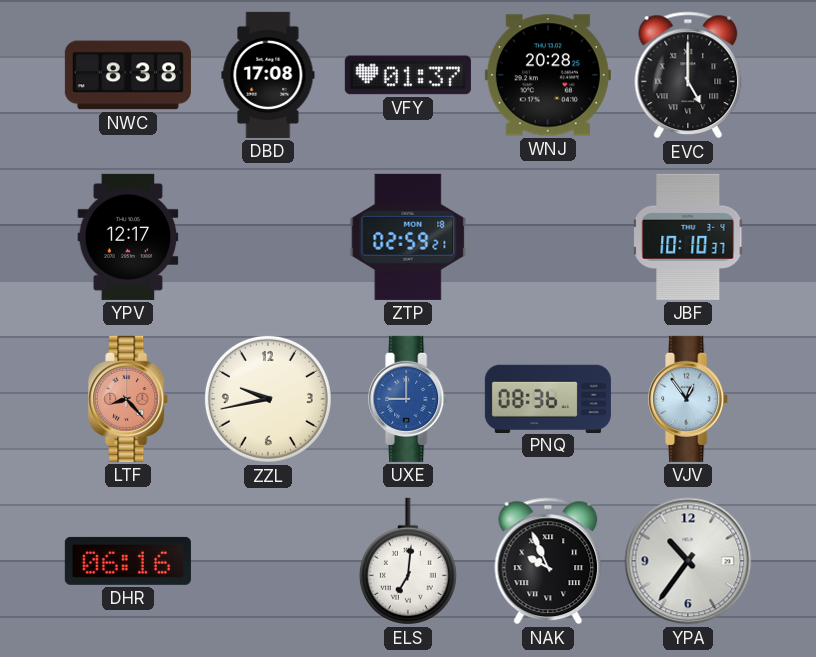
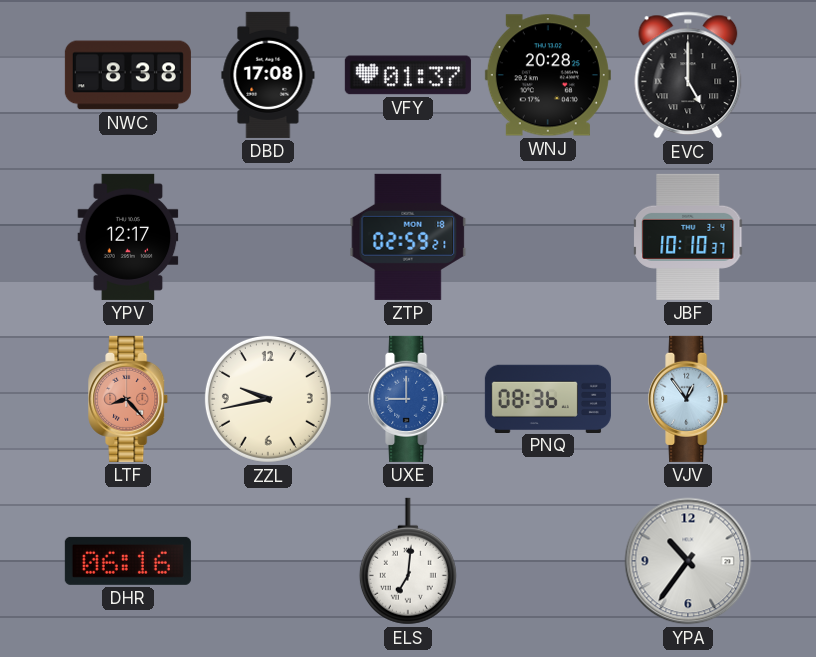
NAK: 9:56 -> none (548, 561)
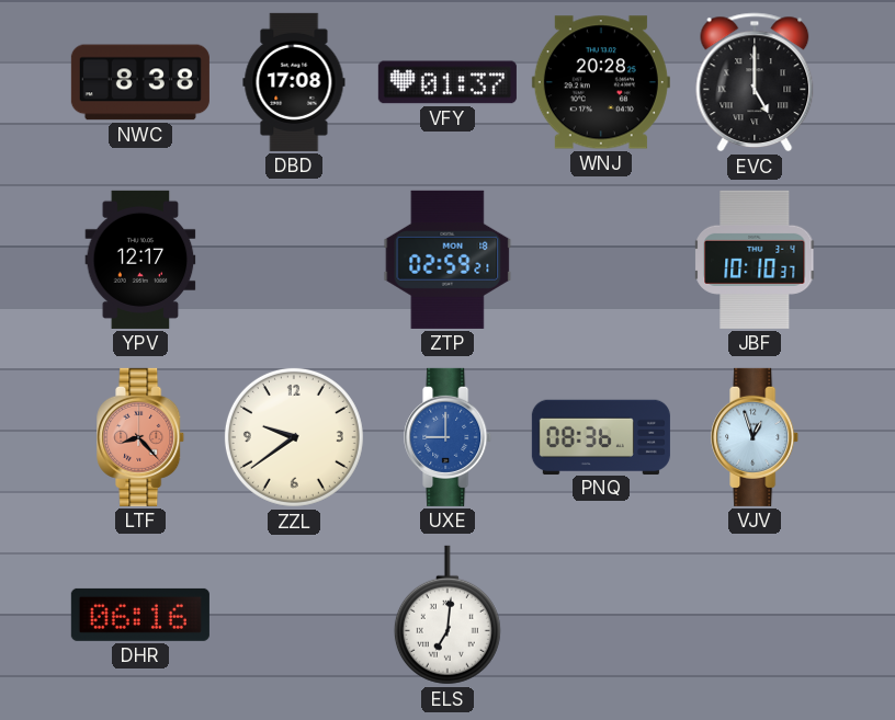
ZZL: 9:43 -> 9:39 (294, 437)
VJV: 12:54 -> 12:57 (756, 437)
YPA: 10:36 -> none (688, 561)
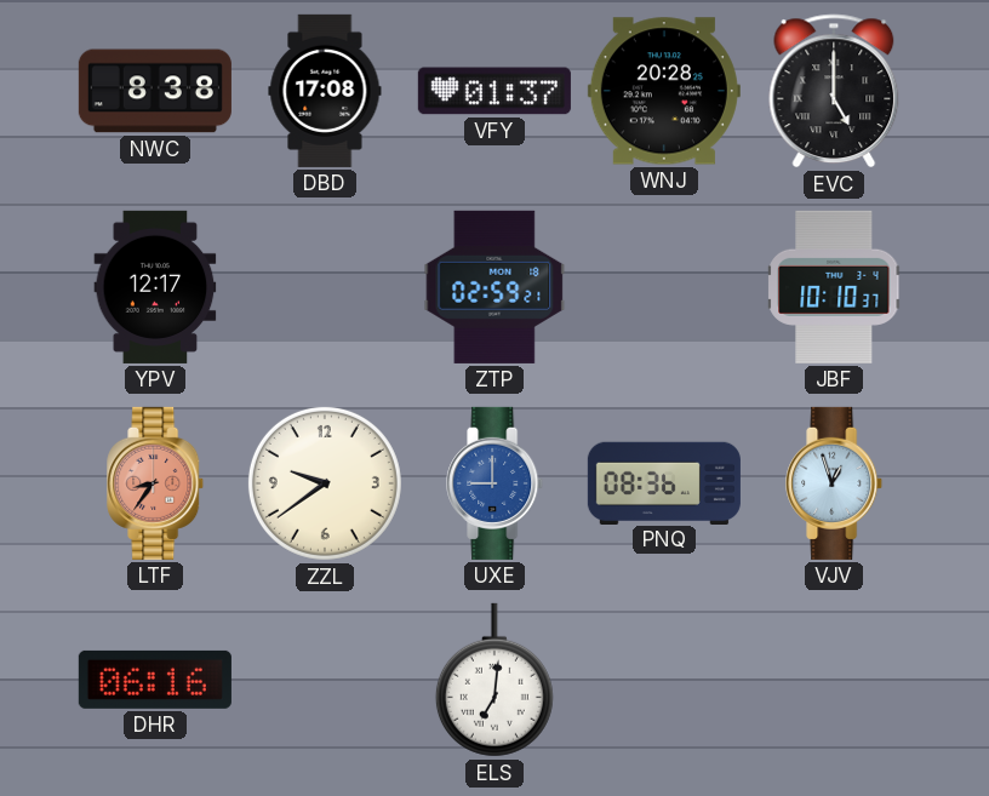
LTF: 8:23 -> 8:36 (156, 483)
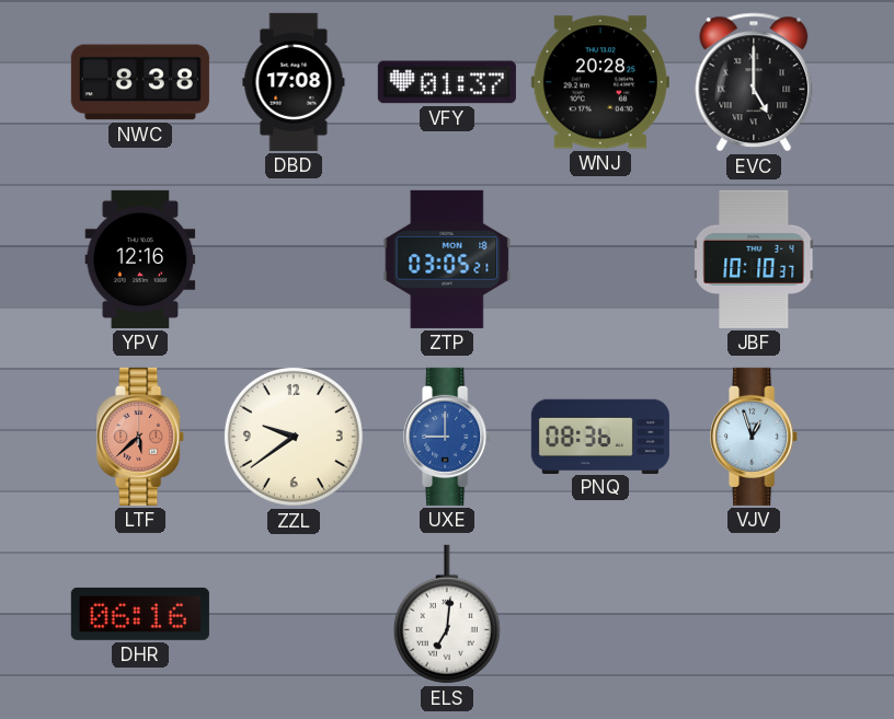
YPV: 12:17 -> 12:16 (140, 259)
ZTP: 02:59 -> 03:05 (447, 259)
LTF: 8:36 -> 5:38 (141, 437)
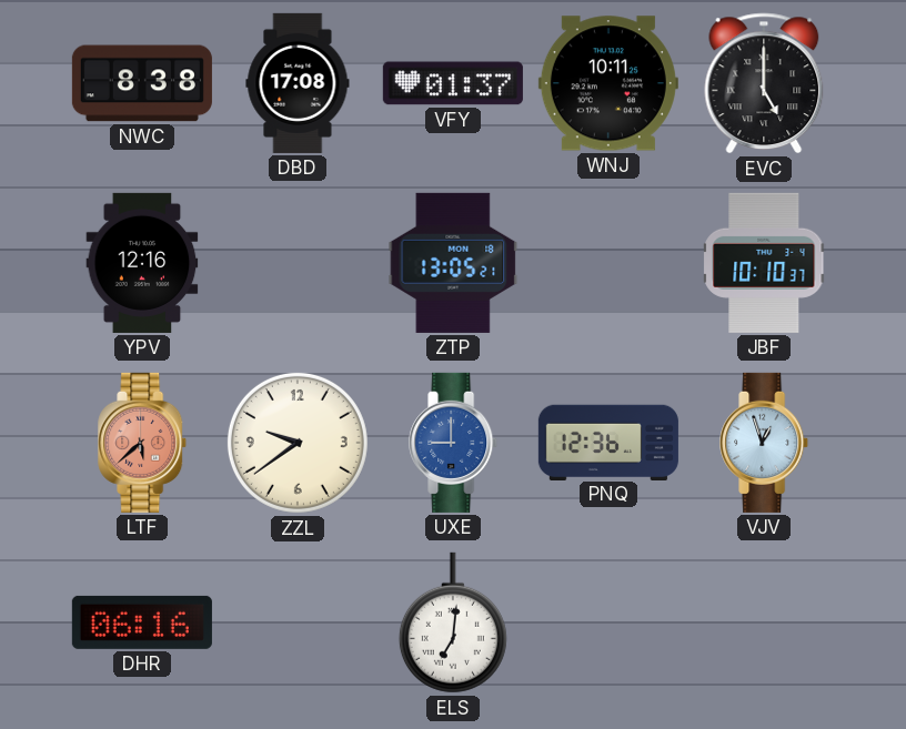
WNJ: 20:28 -> 10:11 (608, 83)
ZTP: 03:05 -> 13:05 (453, 263)
PNQ: 08:36 -> 12:36 (608, 442)
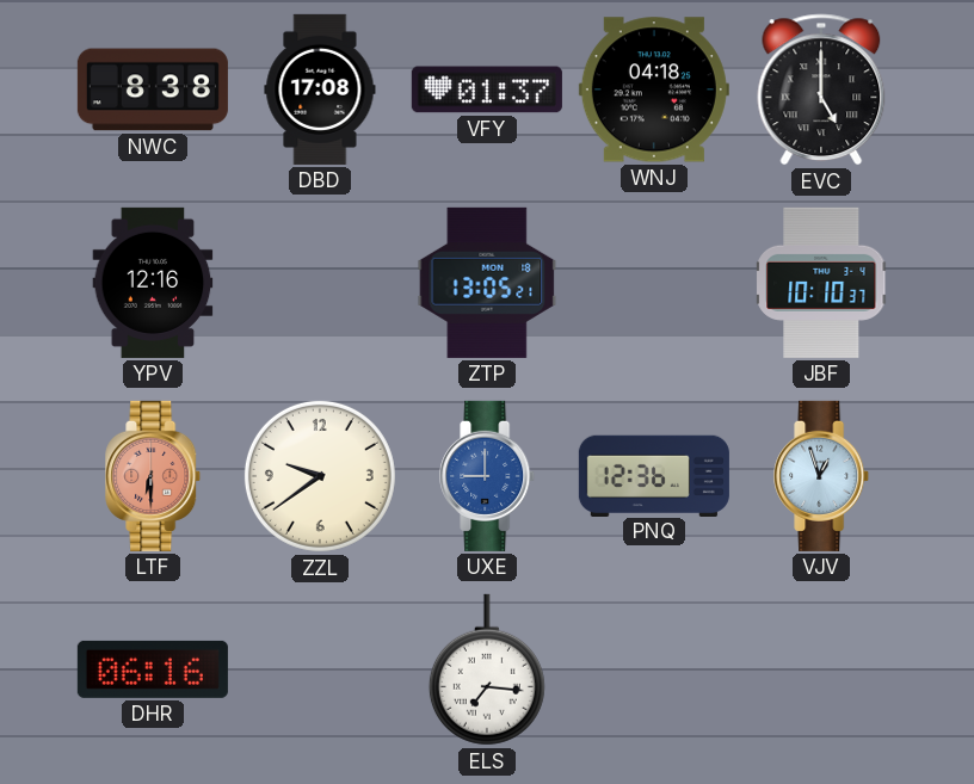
WNJ: 10:11 -> 04:18 (654, 89)
LTF: 5:38 -> 6:30 (154, 476)
ELS: 7:01 -> 7:16 (487, 669)
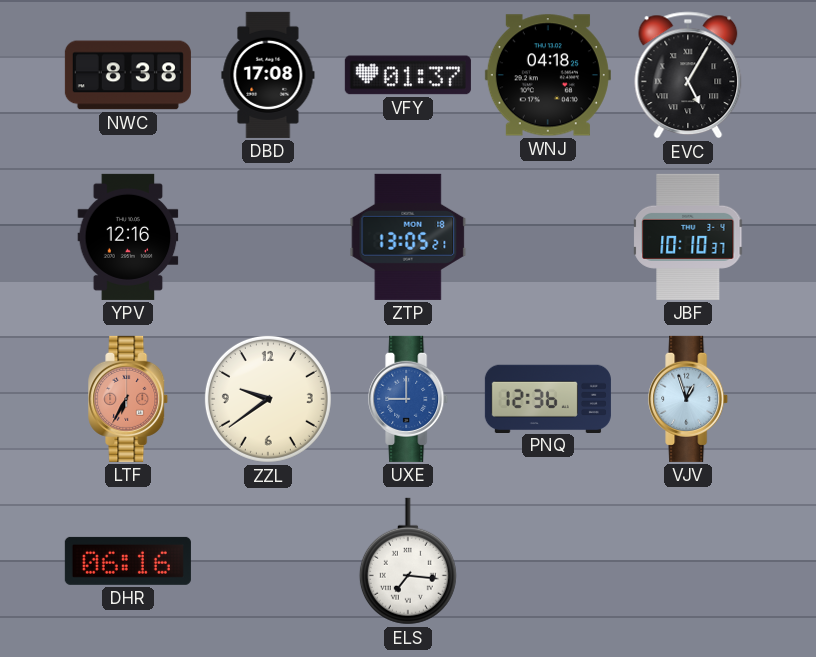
EVC: 5:00 -> 5:05 (688, 75)
LTF: 6:30 -> 6:35 (129, 399)
